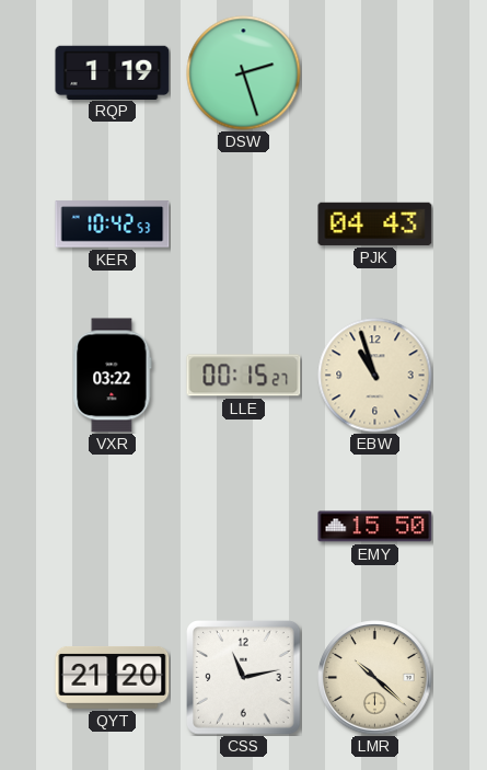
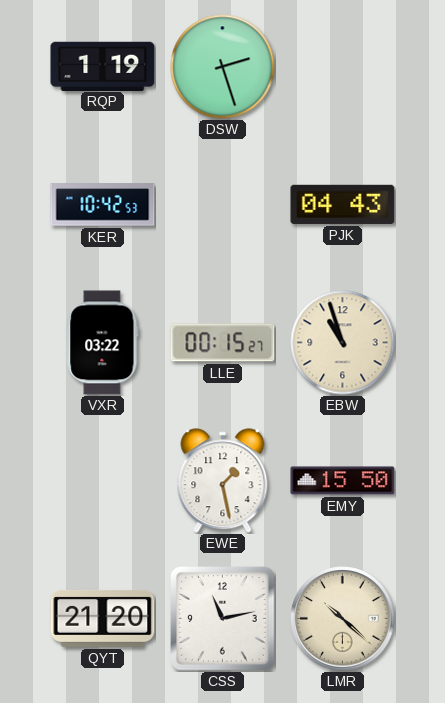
EWE: none -> 1:28 (223, 481)
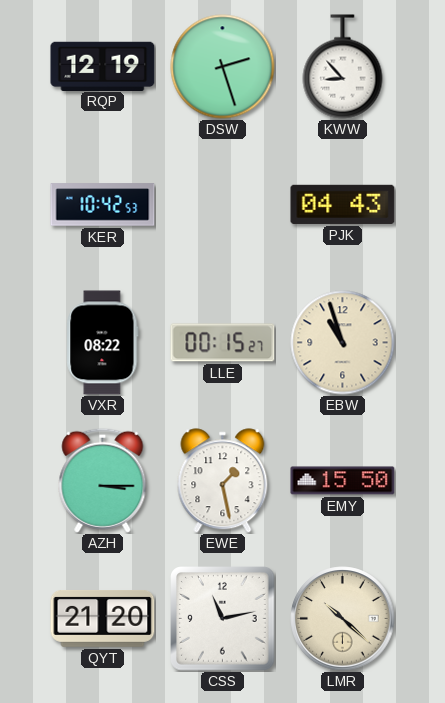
RQP: 1:19 -> 12:19 (103, 66)
KWW: none -> 8:53 (343, 67)
VXR: 03:22 -> 08:22 (103, 343)
AZH: none -> 3:15 (103, 480)
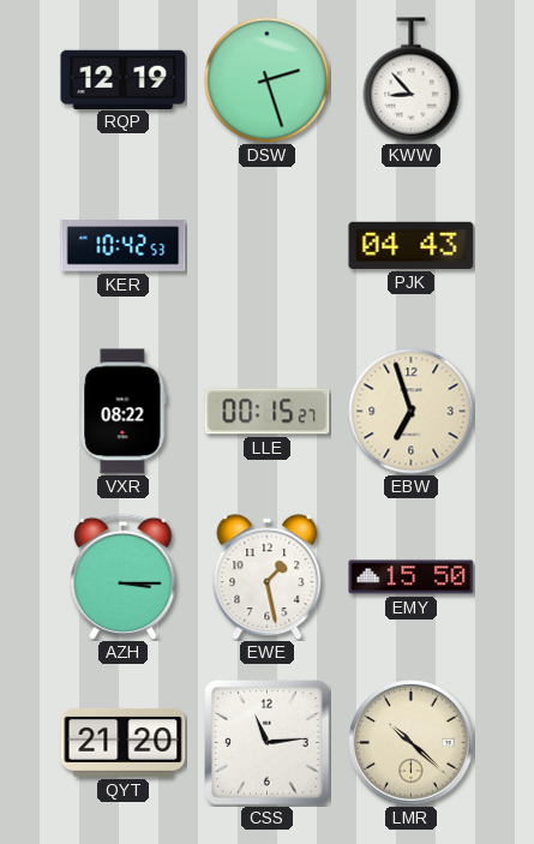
EBW: 10:57 -> 6:57 (412, 412)
CSS: 11:13 -> 11:14 (268, 743)
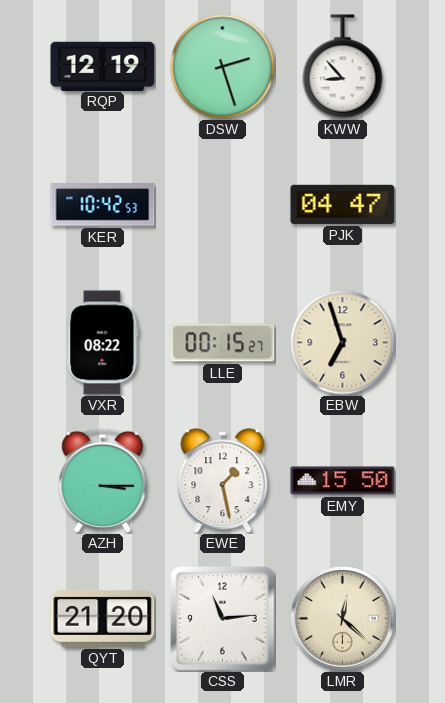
PJK: 04:43 -> 04:47 (343, 204)
LMR: 10:22 -> 12:22 (343, 619)
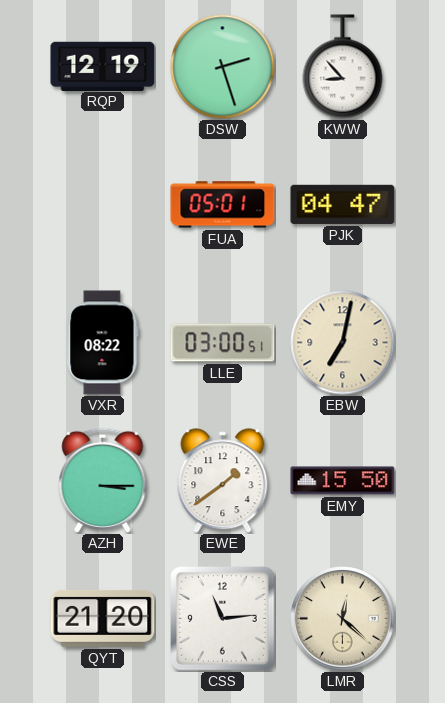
KER: 10:42 -> none (103, 205)
FUA: none -> 05:01 (223, 205)
LLE: 00:15 -> 03:00 (223, 343)
EBW: 6:57 -> 7:02 (343, 343)
EWE: 1:28 -> 1:39 (223, 481)
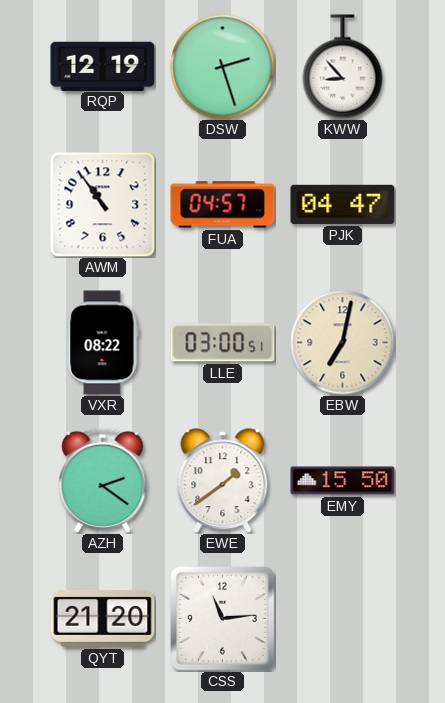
AWM: none -> 10:54 (103, 205)
FUA: 05:01 -> 04:57 (223, 205)
AZH: 3:15 -> 2:21 (103, 480)
LMR: 12:22 -> none (343, 619)
